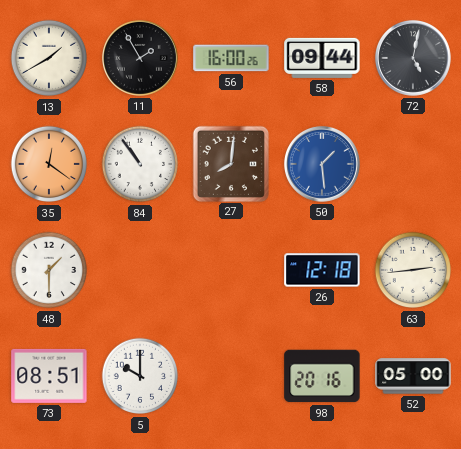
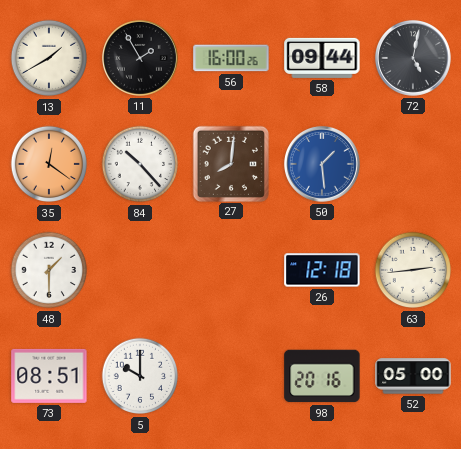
84: 10:54 -> 10:23 (140, 164)
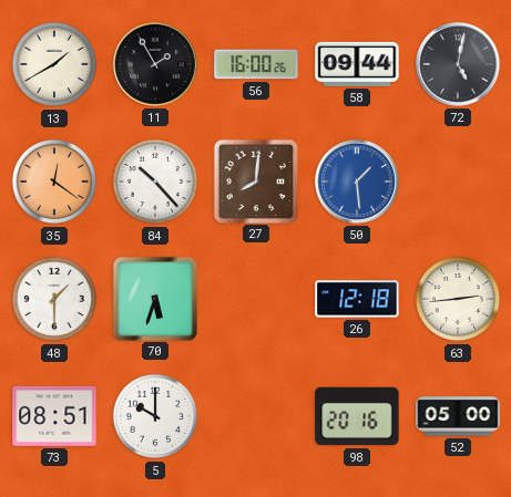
70: none -> 5:33 (154, 298)
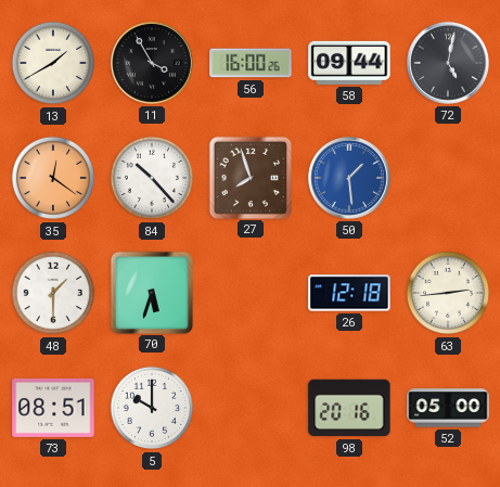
11: 1:55 -> 3:55 (152, 63)
27: 8:01 -> 7:57 (249, 177)
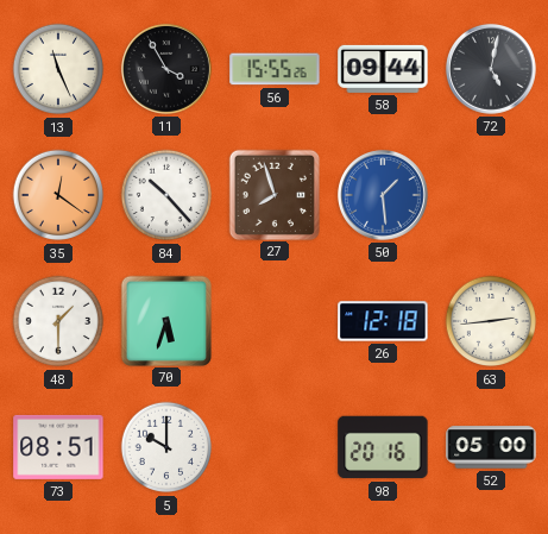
13: 1:40 -> 11:26 (58, 69)
56: 16:00 -> 15:55 (275, 69)
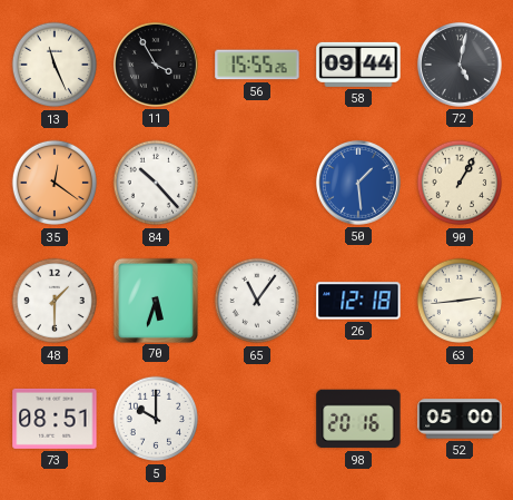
27: 7:57 -> none (273, 194)
90: none -> 1:05 (460, 183)
65: none -> 11:06 (257, 301)
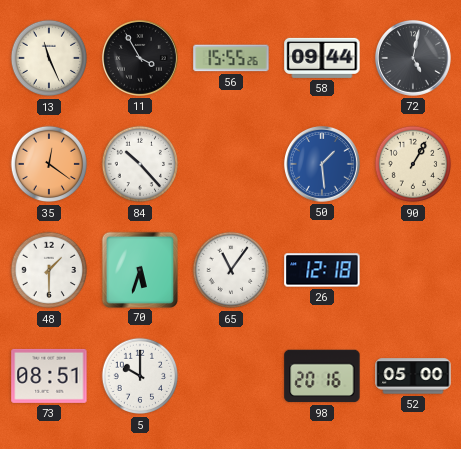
63: 2:44 -> none (460, 301)
